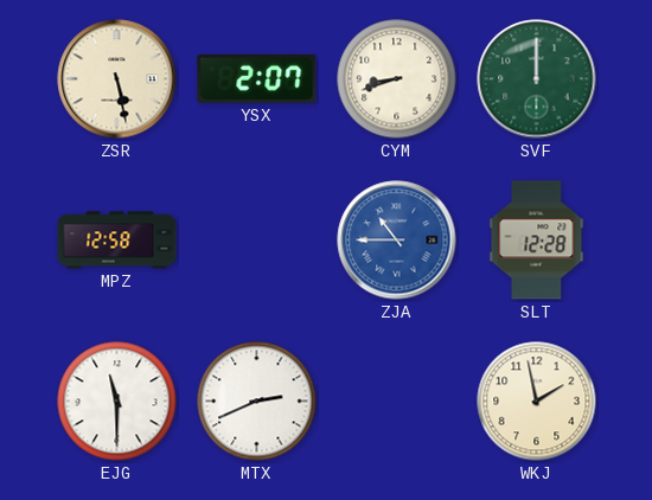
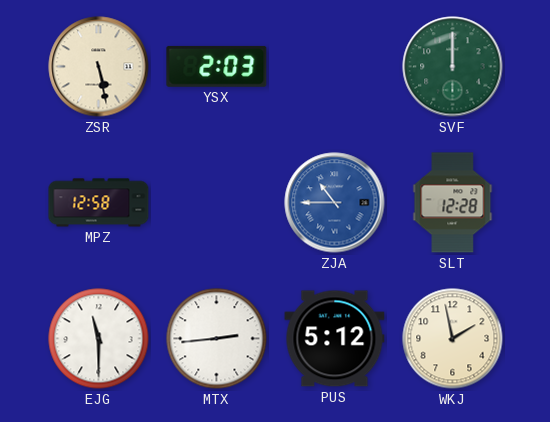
YSX: 2:07 -> 2:03 (217, 66)
CYM: 8:42 -> none (397, 79)
MTX: 2:41 -> 2:44 (217, 339)
PUS: none -> 5:12 (335, 339)
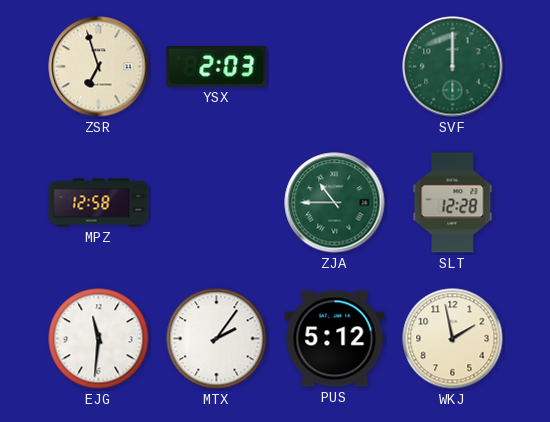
ZSR: 5:28 -> 6:57 (99, 67)
ZJA dial: blue -> green (335, 203)
EJG: 11:30 -> 11:31 (99, 339)
MTX: 2:44 -> 2:06 (217, 339)
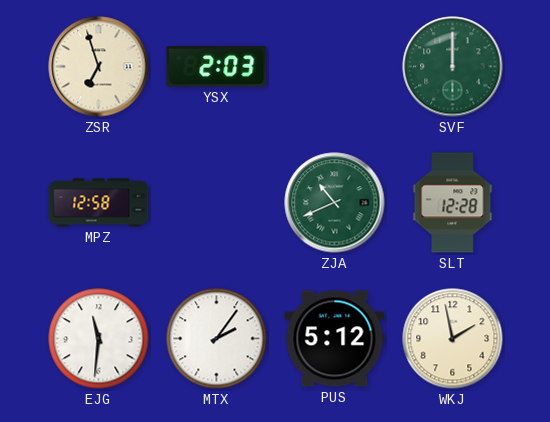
ZJA: 10:45 -> 10:41 (335, 203)
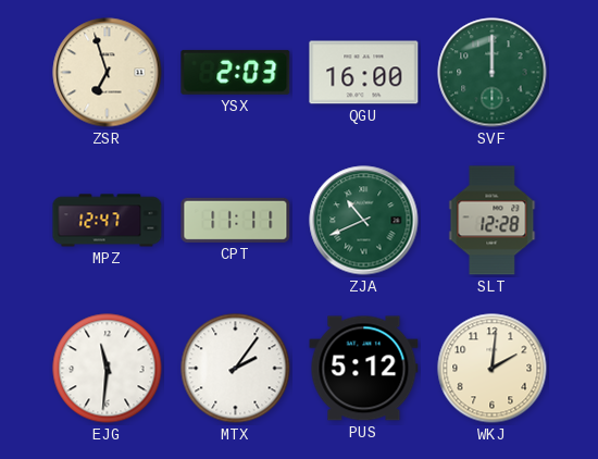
QGU: none -> 16:00 (364, 73)
MPZ: 12:58 -> 12:47 (108, 221)
CPT: none -> 11:11 (236, 220)
WKJ: 1:58 -> 2:01 (493, 369)
